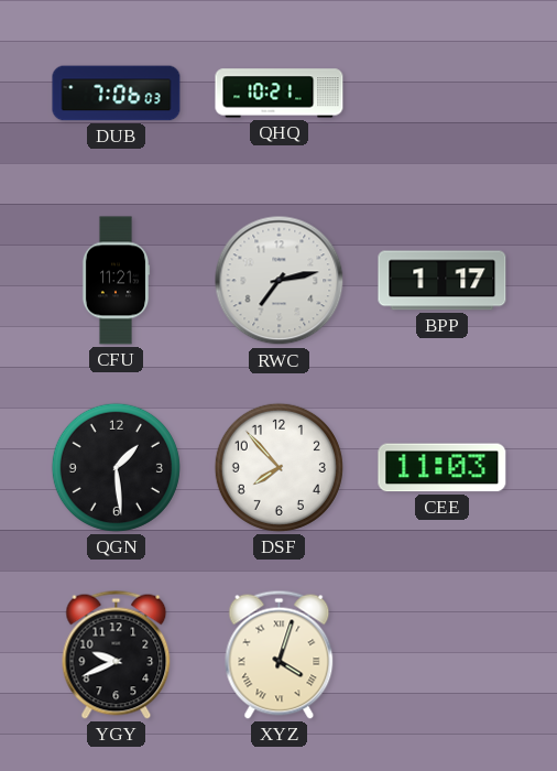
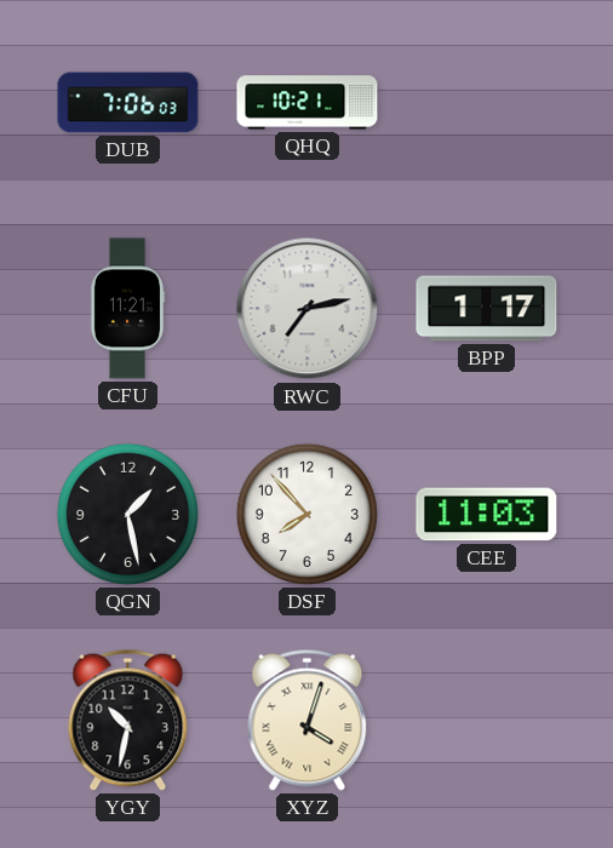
QGN: 1:29 -> 1:28 (127, 514)
YGY: 9:41 -> 10:32 (128, 720)
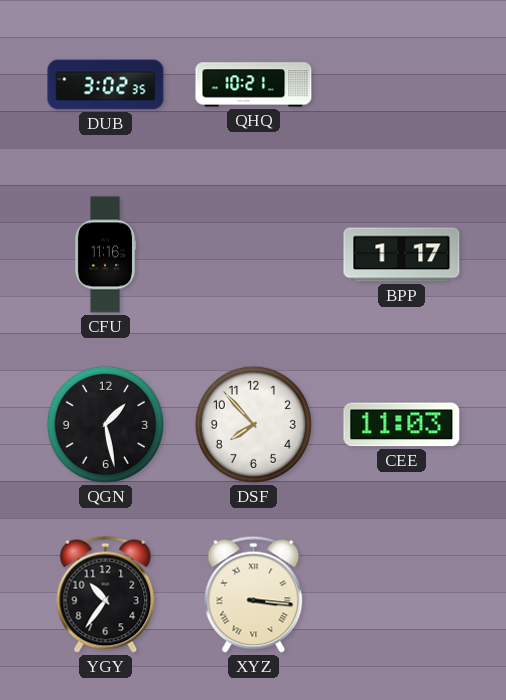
DUB: 7:06 -> 3:02 (106, 85)
CFU: 11:21 -> 11:16 (105, 255)
RWC: 7:13 -> none (308, 309)
YGY: 10:32 -> 10:36 (106, 594)
XYZ: 4:03 -> 3:16 (254, 594)
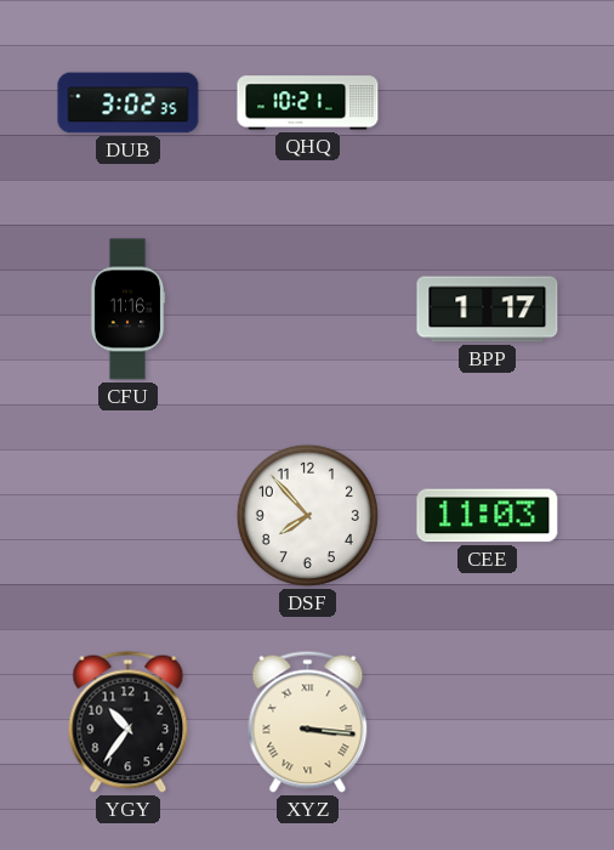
QGN: 1:28 -> none (105, 424)
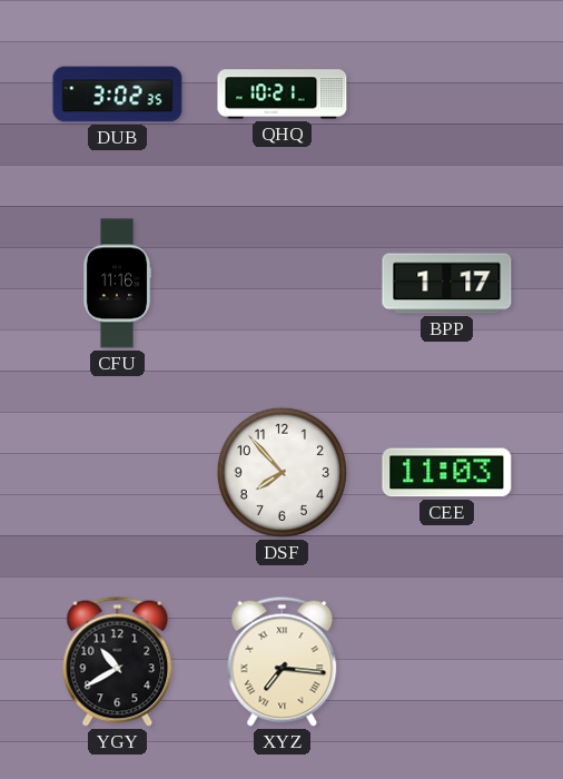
YGY: 10:36 -> 10:40 (118, 661)
XYZ: 3:16 -> 7:16 (283, 661)
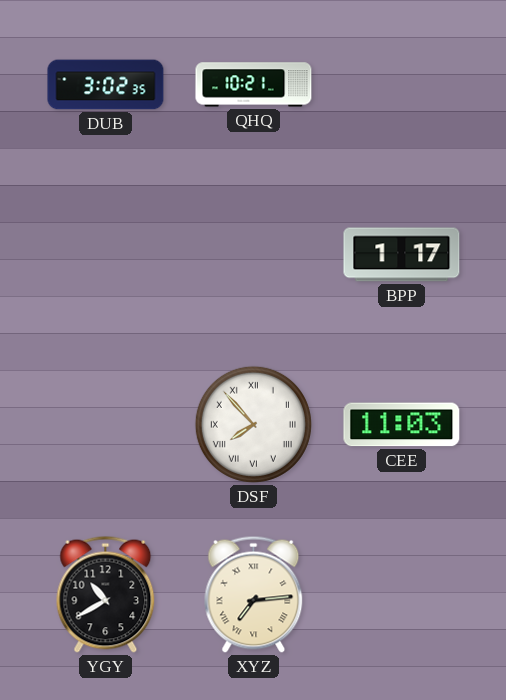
CFU: 11:16 -> none (117, 284)
DSF numerals: Arabic -> Roman (253, 424)
XYZ: 7:16 -> 7:14 (254, 594)
